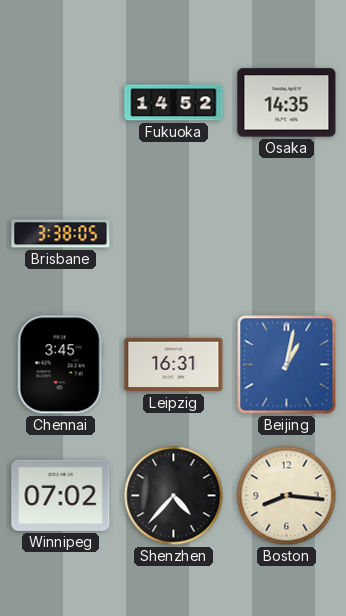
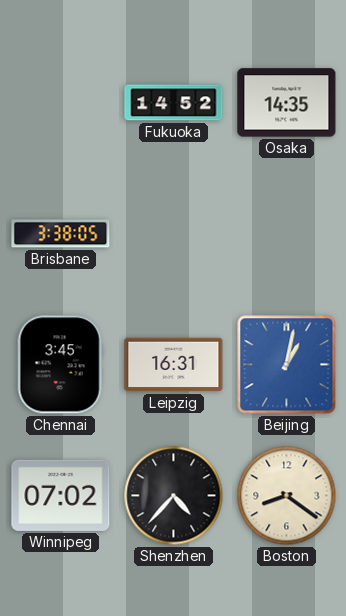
Boston: 8:16 -> 8:21 (287, 496)
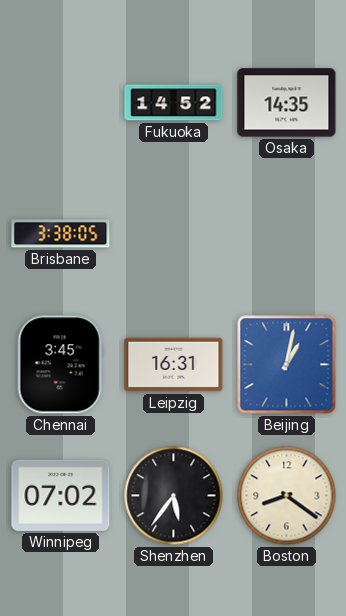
Shenzhen: 4:37 -> 5:36 (174, 496)
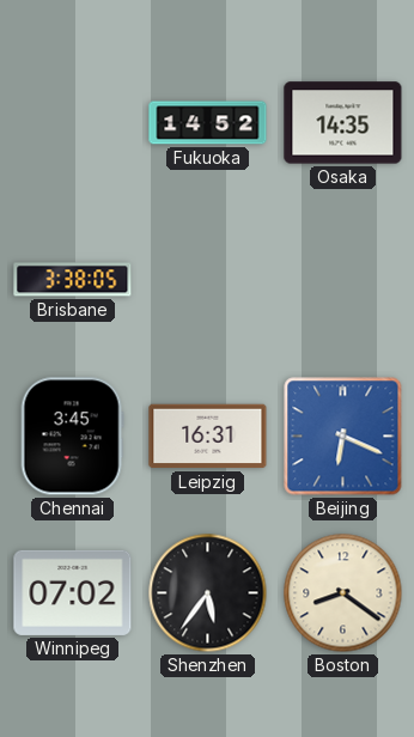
Beijing: 1:02 -> 6:19 (343, 437)
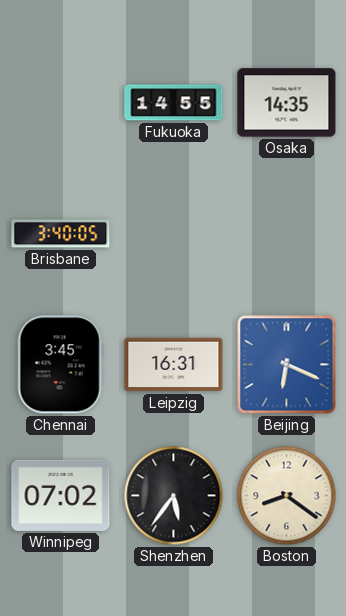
Fukuoka: 14:52 -> 14:55 (174, 103)
Brisbane: 3:38 -> 3:40 (61, 234)
